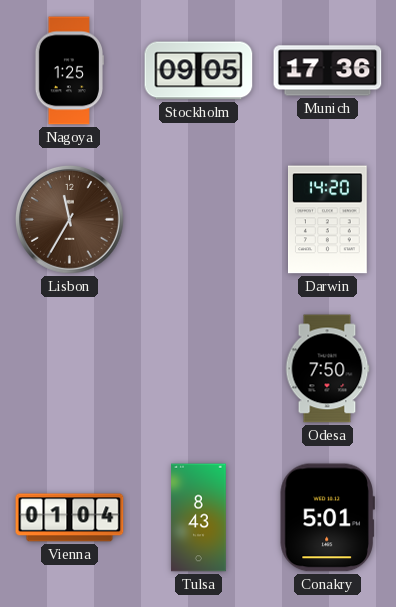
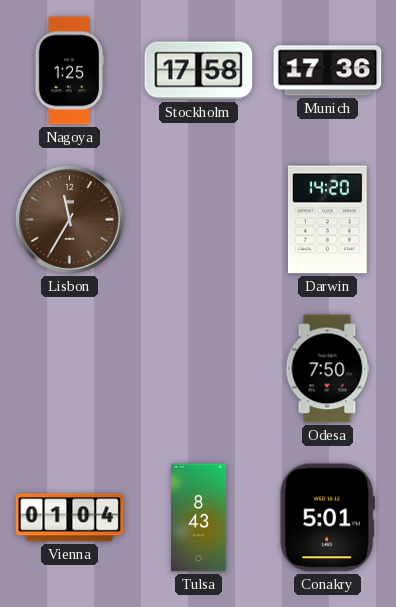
Stockholm: 09:05 -> 17:58 (199, 71)
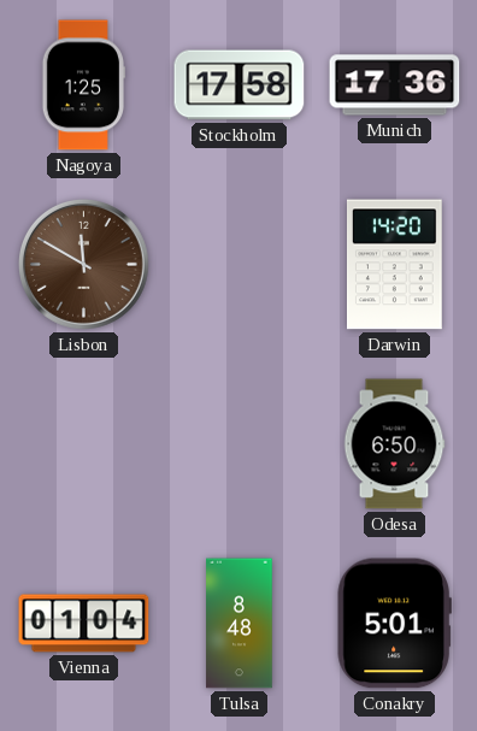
Lisbon: 11:35 -> 11:50 (83, 264)
Odesa: 7:50 -> 6:50 (394, 444)
Tulsa: 8:43 -> 8:48 (240, 624)
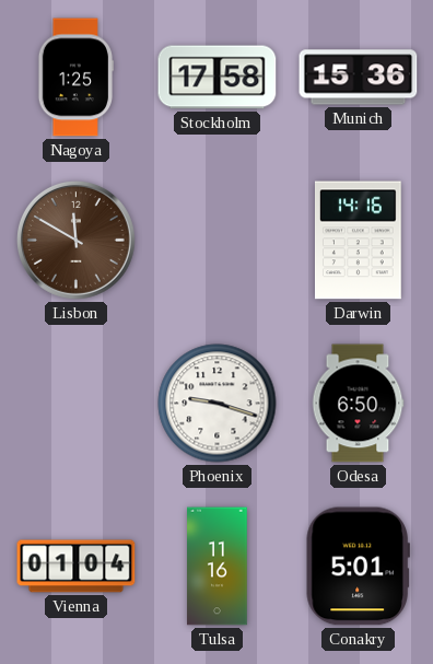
Munich: 17:36 -> 15:36 (359, 78)
Darwin: 14:20 -> 14:16 (359, 241)
Phoenix: none -> 9:18 (218, 404)
Tulsa: 8:48 -> 11:16 (218, 567)
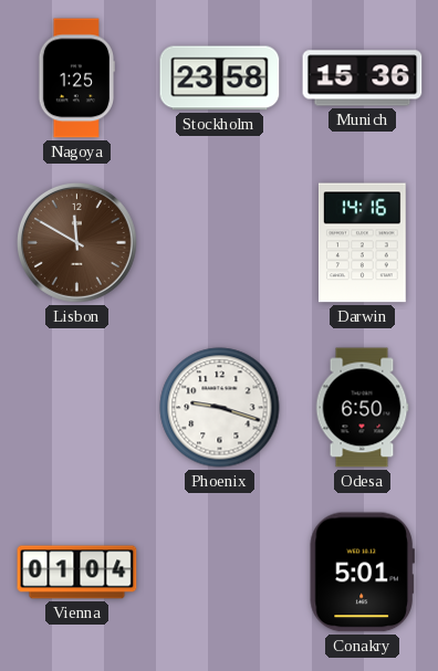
Stockholm: 17:58 -> 23:58 (220, 78)
Tulsa: 11:16 -> none (218, 567)
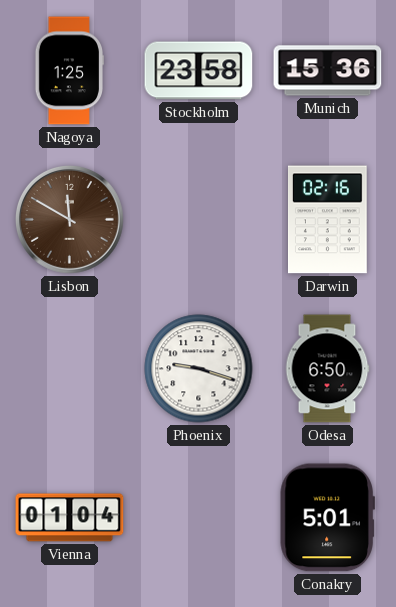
Darwin: 14:16 -> 02:16 (328, 220)
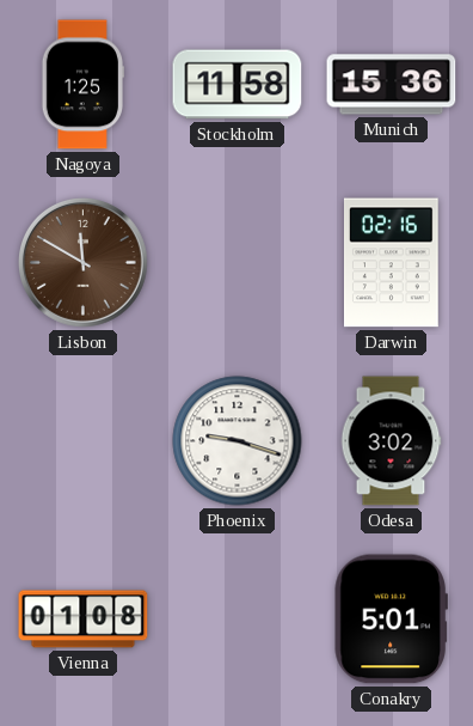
Stockholm: 23:58 -> 11:58 (238, 85)
Odesa: 6:50 -> 3:02 (391, 441)
Vienna: 01:04 -> 01:08 (84, 620)
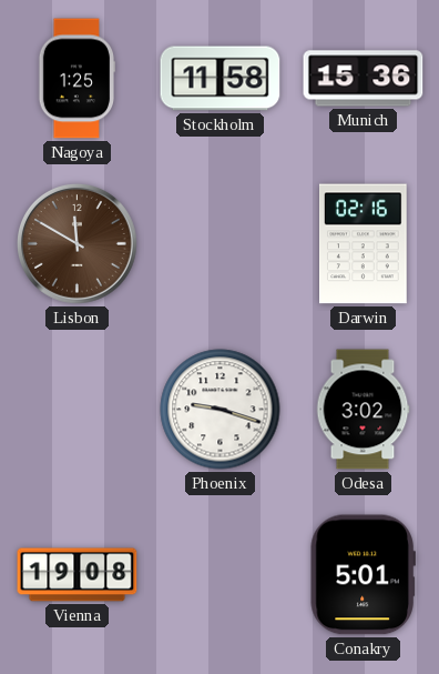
Vienna: 01:08 -> 19:08 (78, 575)
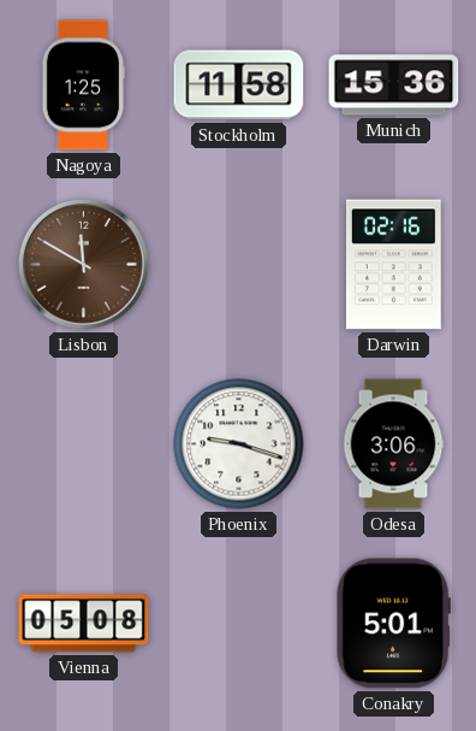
Odesa: 3:02 -> 3:06 (393, 444)
Vienna: 19:08 -> 05:08 (84, 624)
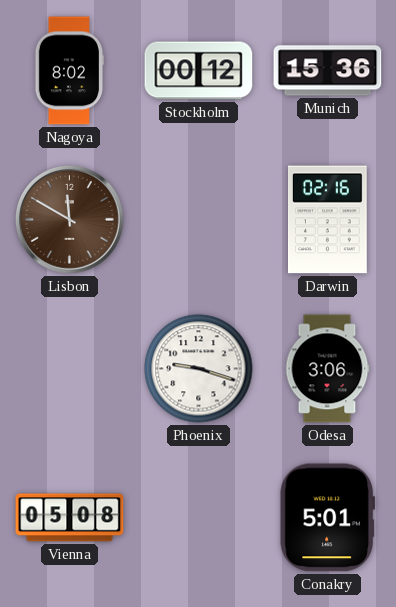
Nagoya: 1:25 -> 8:02 (68, 71)
Stockholm: 11:58 -> 00:12 (199, 71)
